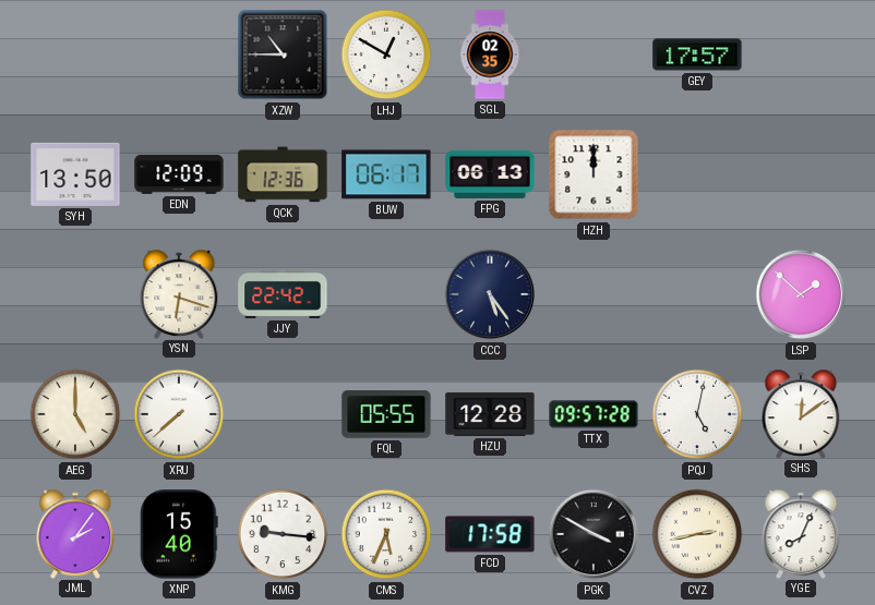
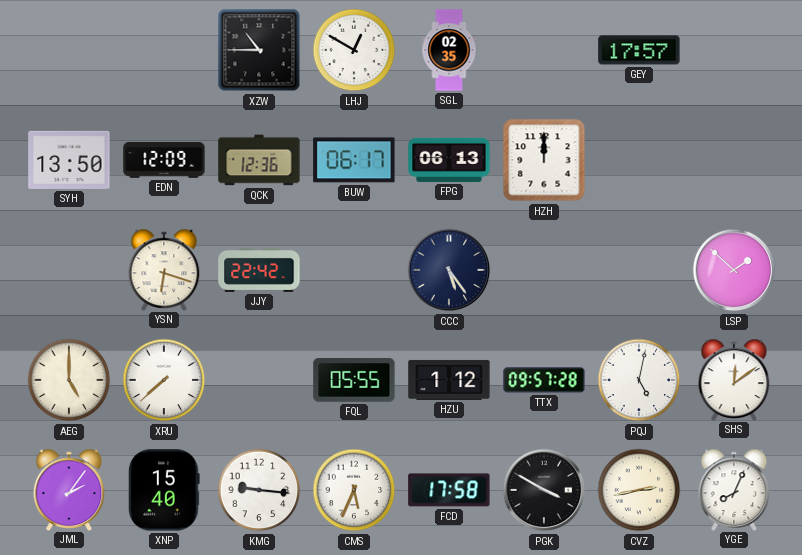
HZU: 12:28 -> 1:12 (449, 380)
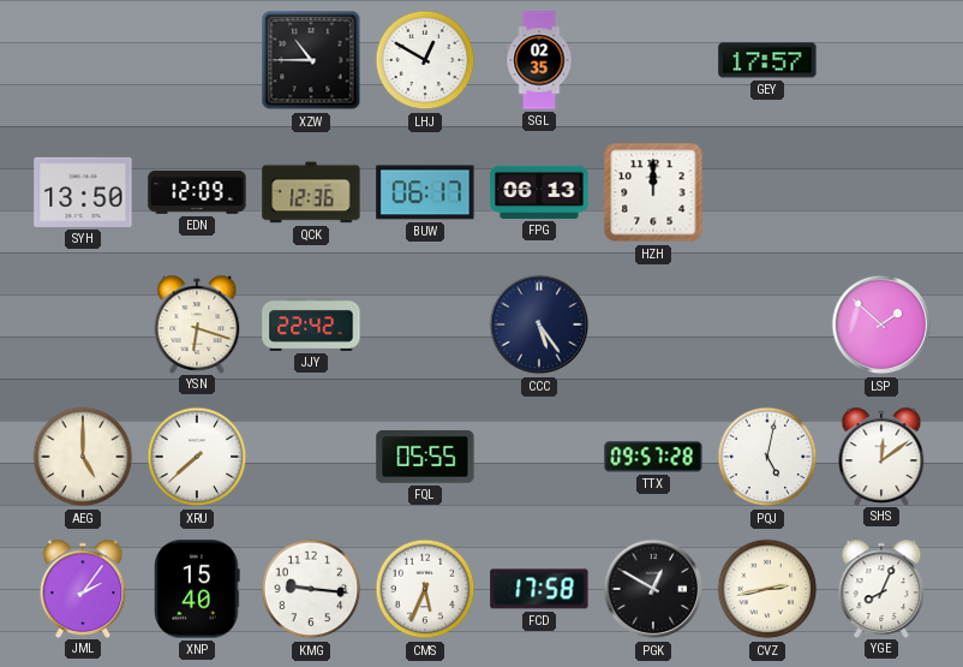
HZU: 1:12 -> none (449, 380)
PGK: 3:50 -> 12:50 (653, 589)
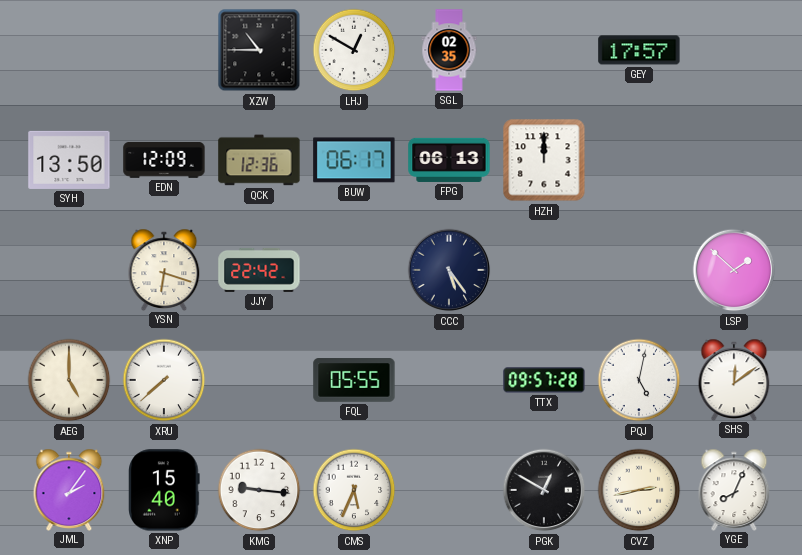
FCD: 17:58 -> none (539, 589)
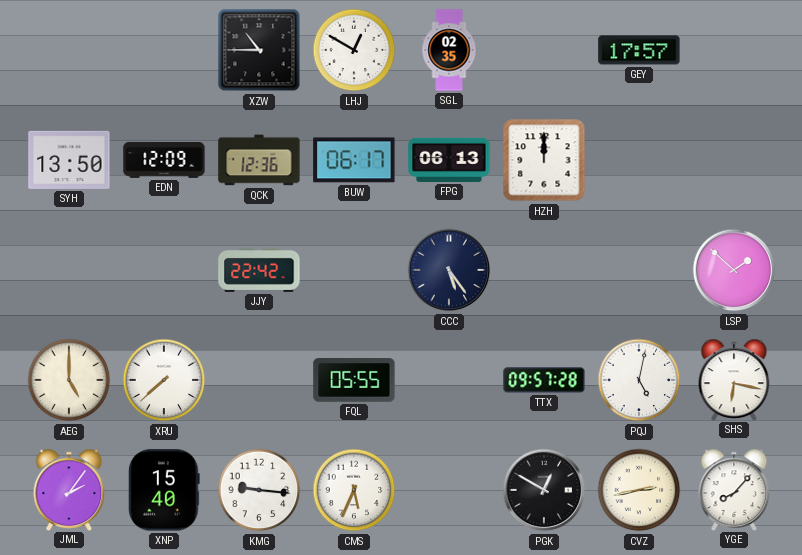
YSN: 6:18 -> none (164, 269)
SHS: 12:09 -> 6:17 (734, 379)
YGE: 8:04 -> 8:07 (734, 489)
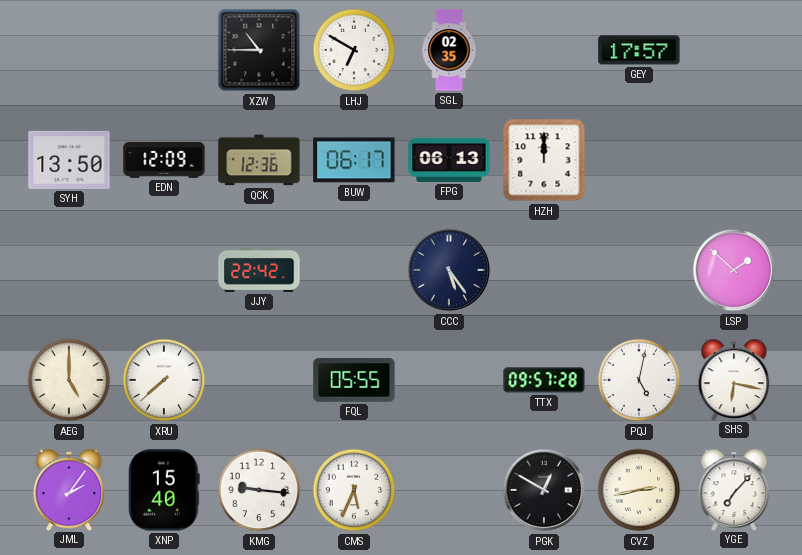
LHJ: 12:50 -> 6:50 (354, 50)
YGE: 8:07 -> 7:07 (734, 489)
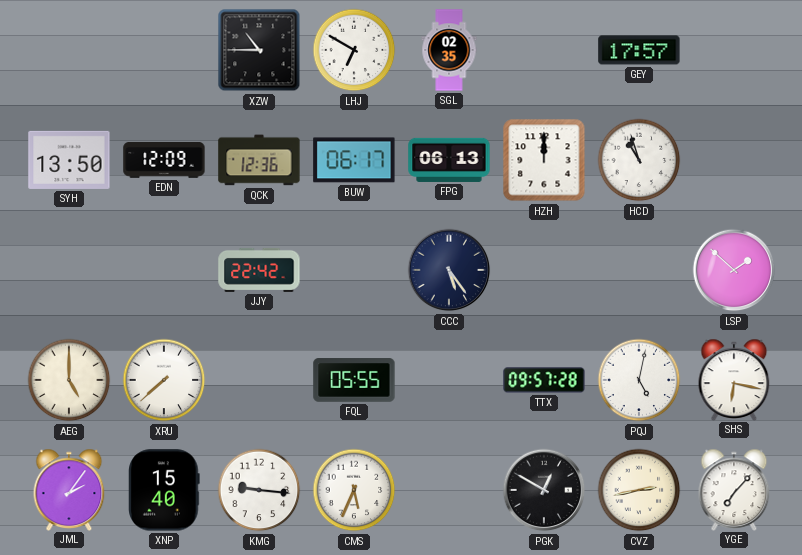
HCD: none -> 10:57 (639, 160)
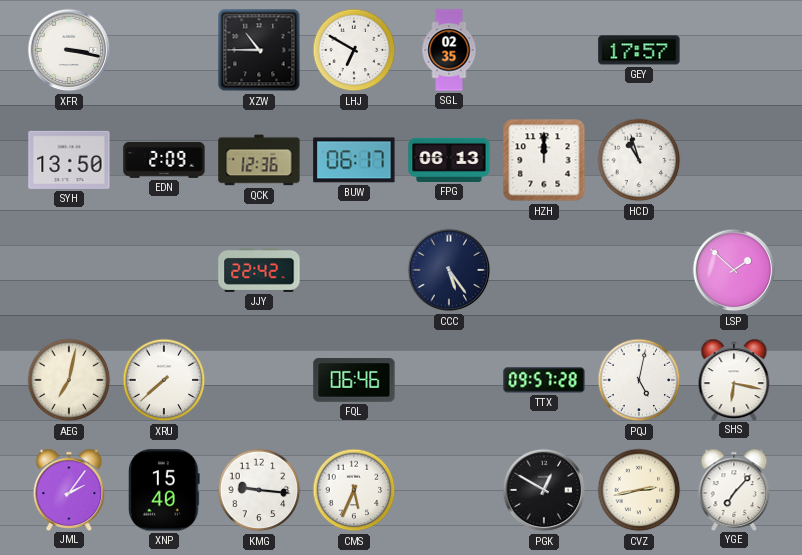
XFR: none -> 3:17 (69, 50)
EDN: 12:09 -> 2:09 (164, 160)
AEG: 5:00 -> 7:02 (69, 380)
FQL: 05:55 -> 06:46 (354, 380)
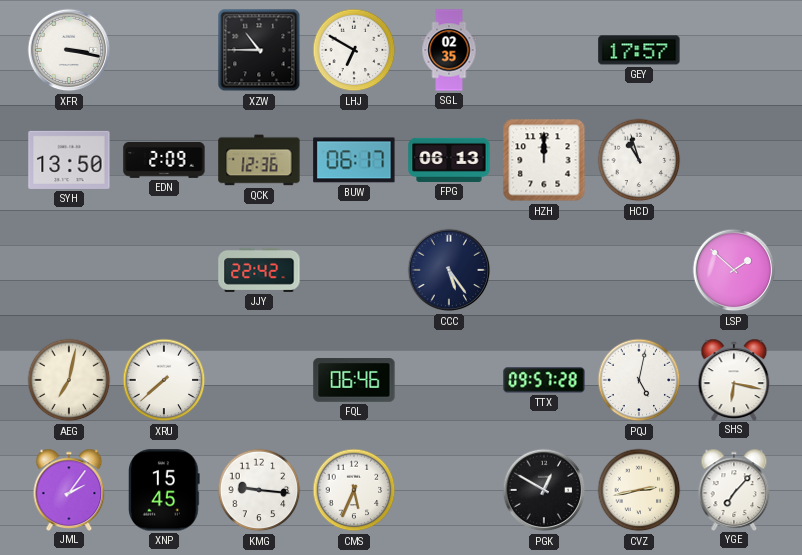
XNP: 15:40 -> 15:45 (164, 490)
